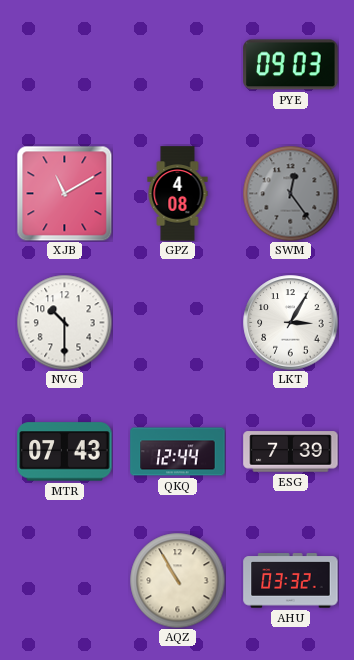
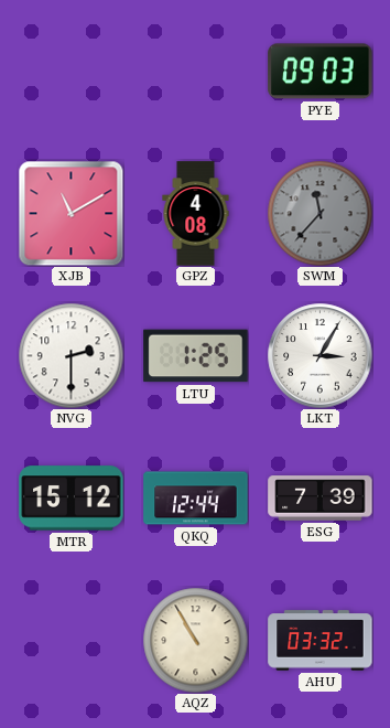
SWM: 12:24 -> 11:37 (319, 213)
NVG: 10:30 -> 2:30 (71, 355)
LTU: none -> 1:25 (196, 356)
MTR: 07:43 -> 15:12 (72, 499)
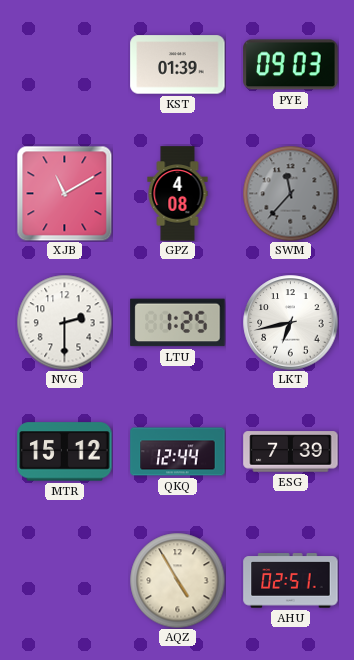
KST: none -> 01:39 (178, 65)
LKT: 3:05 -> 6:43 (291, 323)
AQZ: 10:55 -> 4:55 (177, 580)
AHU: 03:32 -> 02:51 (291, 581)
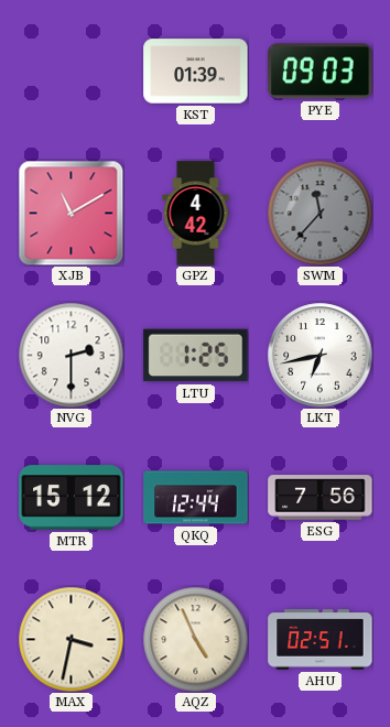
GPZ: 4:08 -> 4:42 (196, 214)
ESG: 7:39 -> 7:56 (321, 498)
MAX: none -> 3:32 (71, 639)
AQZ: 4:55 -> 4:56 (195, 639)
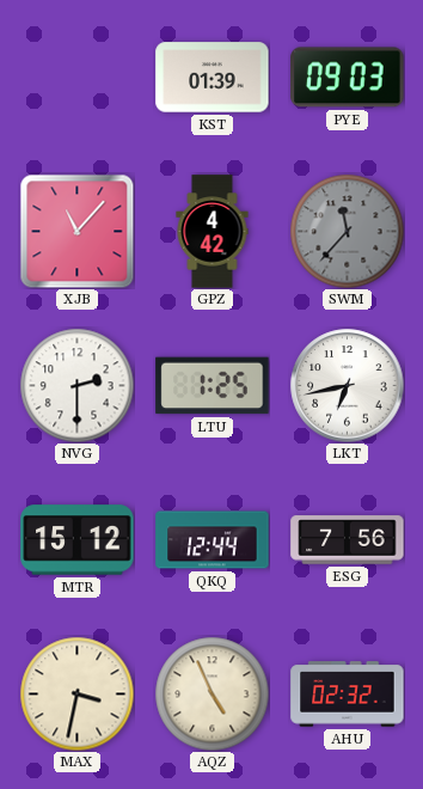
XJB: 11:10 -> 11:07 (76, 231)
AHU: 02:51 -> 02:32 (348, 695)
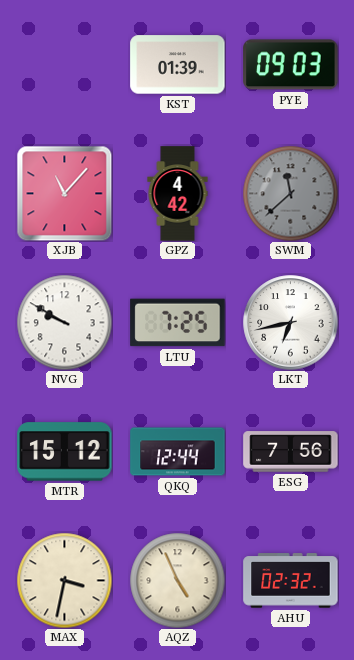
SWM: 11:37 -> 11:38 (290, 193)
NVG: 2:30 -> 9:50 (64, 322)
LTU: 1:25 -> 7:25 (178, 323)
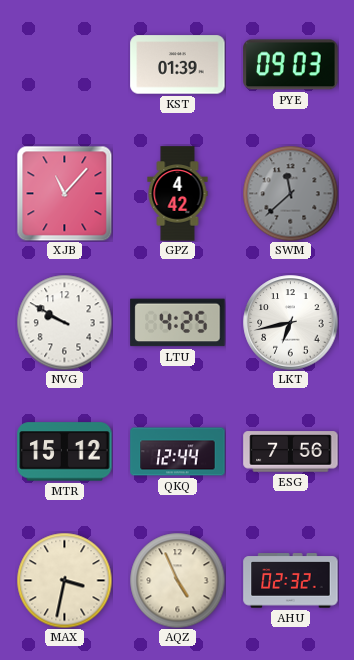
LTU: 7:25 -> 4:25 (178, 323)
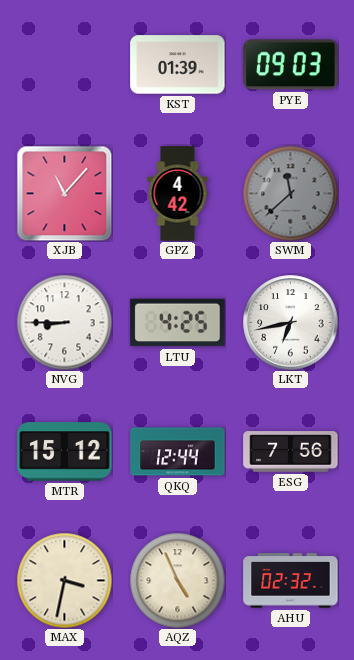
NVG: 9:50 -> 8:45 (64, 322)
